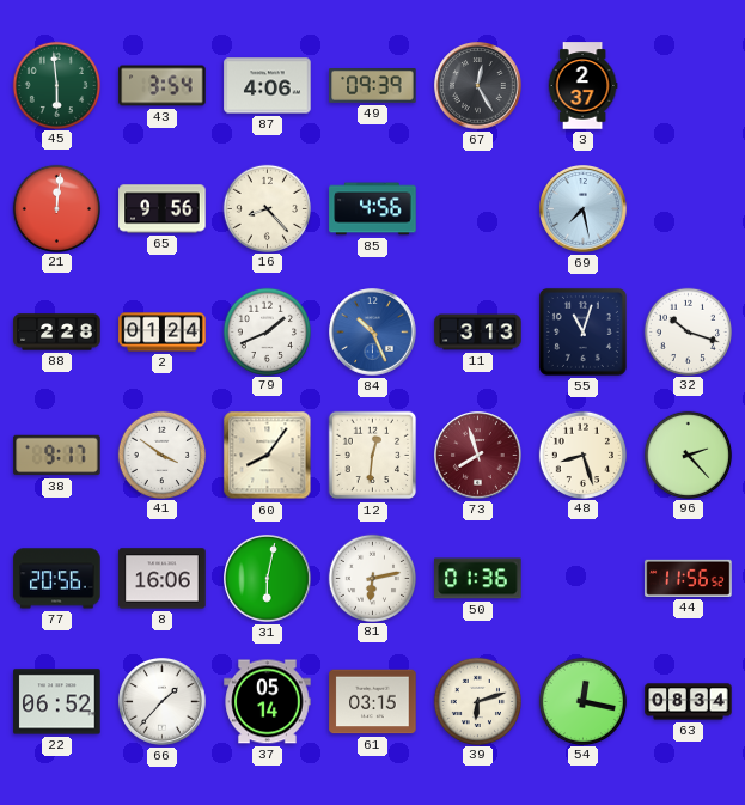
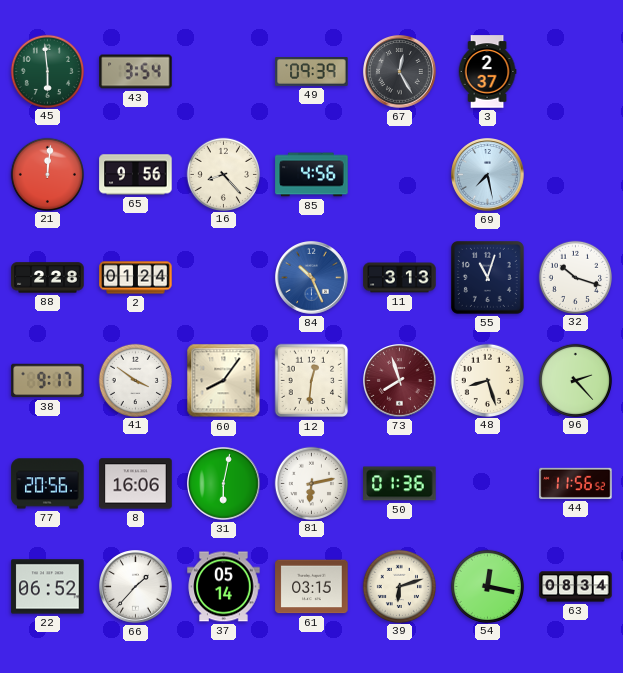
87: 4:06 -> none (268, 86)
79: 1:41 -> none (267, 331)
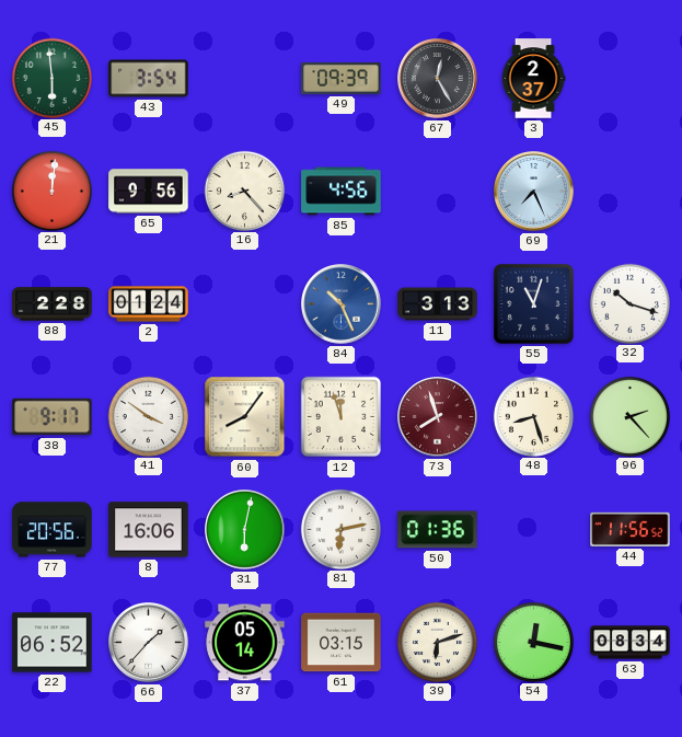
69: 7:28 -> 7:26 (534, 192)
12: 12:31 -> 11:57 (342, 417)
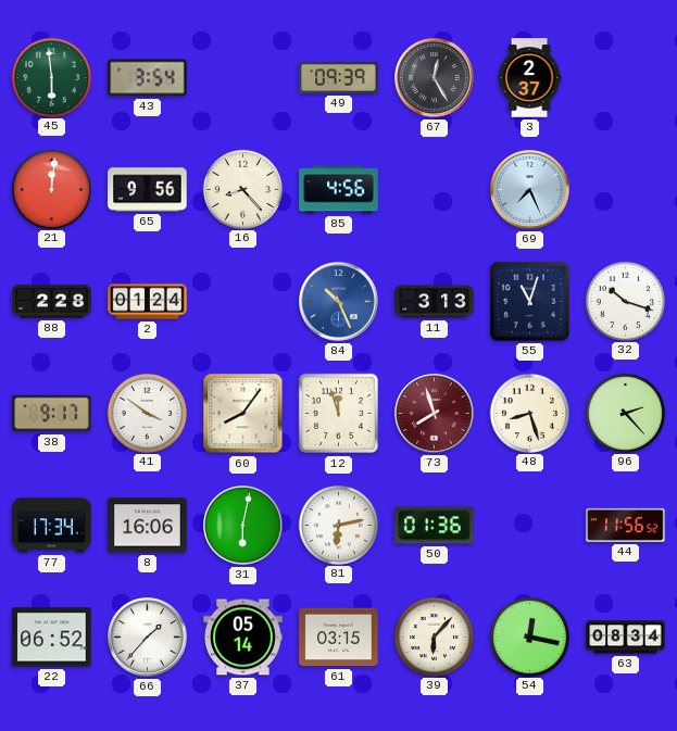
77: 20:56 -> 17:34 (52, 526)
39: 6:12 -> 6:07 (434, 637)
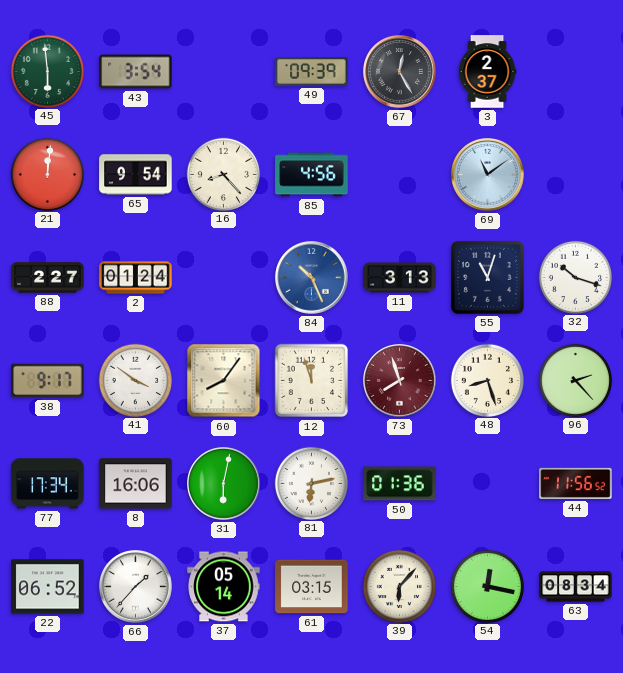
65: 9:56 -> 9:54 (136, 175)
69: 7:26 -> 11:09 (488, 175)
88: 2:28 -> 2:27 (48, 278)
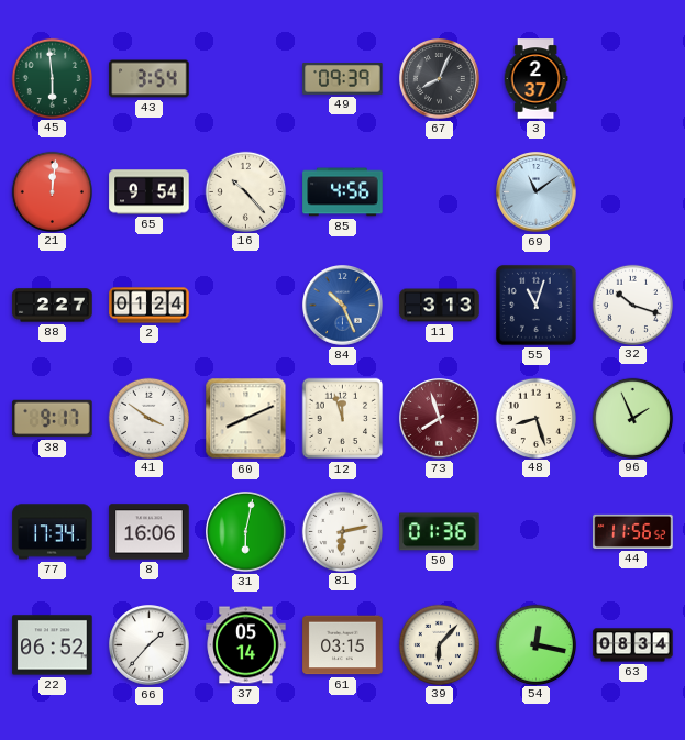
67: 12:25 -> 8:04 (440, 79)
16: 8:23 -> 10:23 (245, 191)
60: 8:06 -> 8:11 (246, 419)
96: 2:23 -> 1:56 (632, 418)
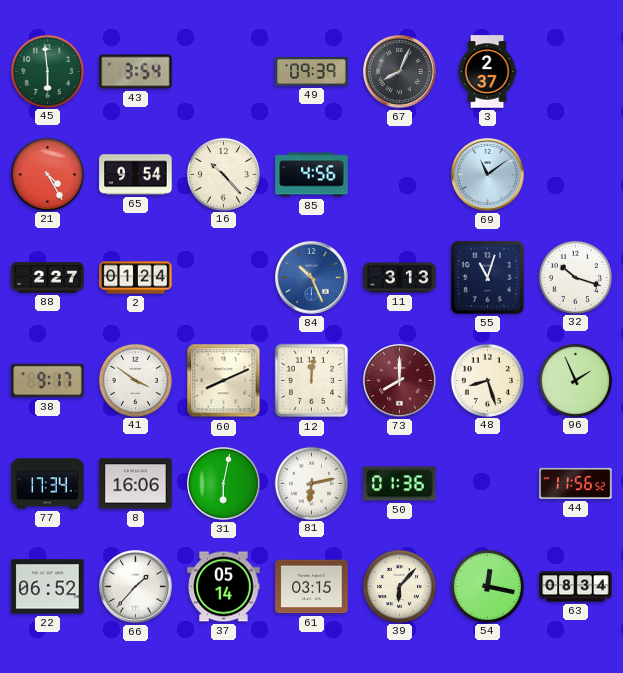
21: 12:01 -> 4:25 (47, 174)
12: 11:57 -> 12:01 (312, 381)
73: 7:57 -> 8:00 (400, 381)
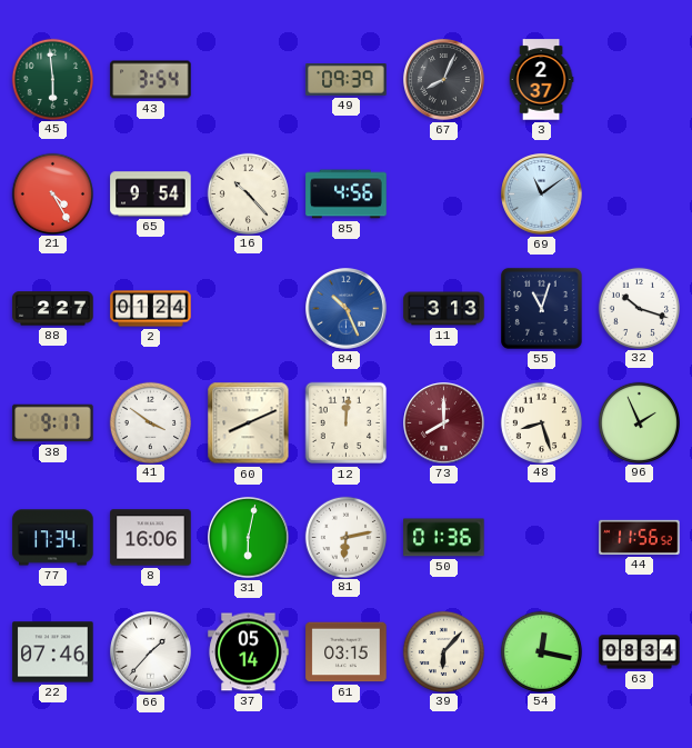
22: 06:52 -> 07:46 (53, 652)
